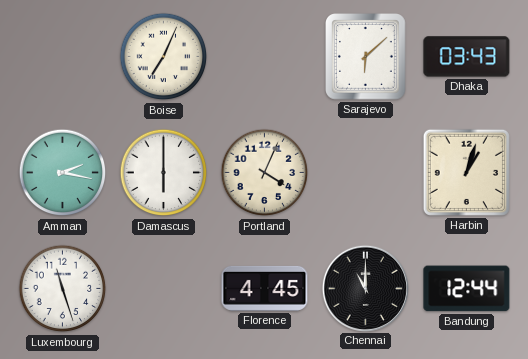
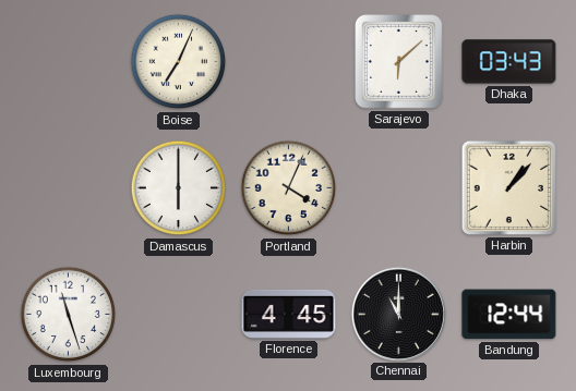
Amman: 2:17 -> none (63, 173)
Harbin: 1:03 -> 1:07 (508, 187)
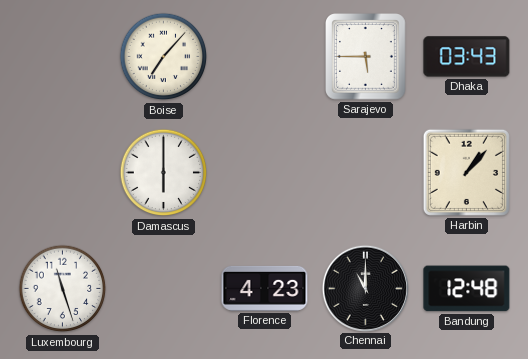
Boise: 7:04 -> 7:07 (164, 57)
Sarajevo: 6:08 -> 5:45 (366, 57)
Portland: 4:04 -> none (289, 188)
Florence: 4:45 -> 4:23 (265, 288)
Bandung: 12:44 -> 12:48 (467, 289)
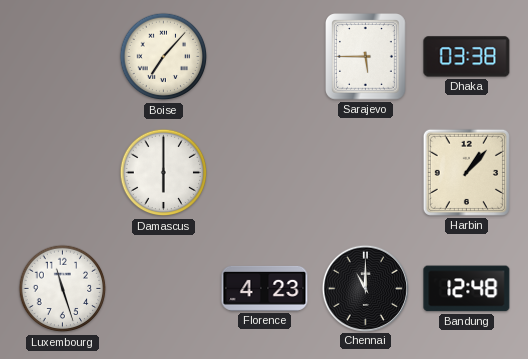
Dhaka: 03:43 -> 03:38 (467, 57)
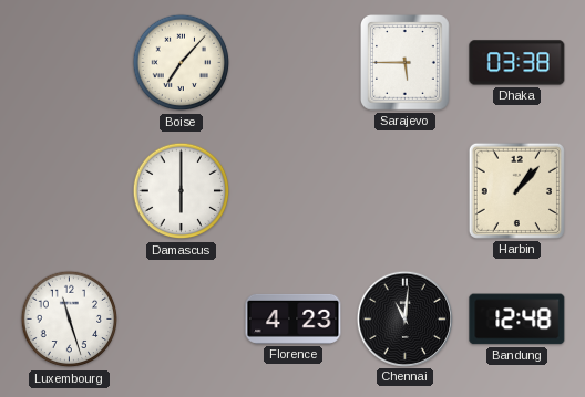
Chennai: 11:00 -> 11:01 (404, 318)
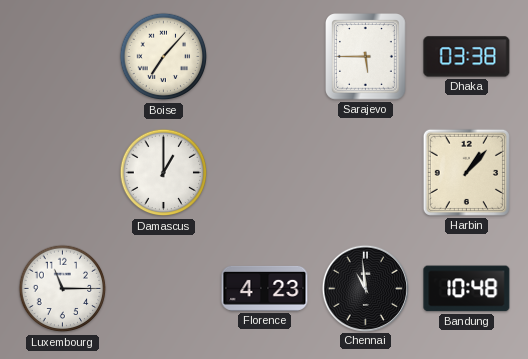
Damascus: 6:00 -> 1:00 (164, 173)
Luxembourg: 11:27 -> 11:15 (63, 289)
Chennai: 11:01 -> 10:59 (365, 288)
Bandung: 12:48 -> 10:48 (467, 289)
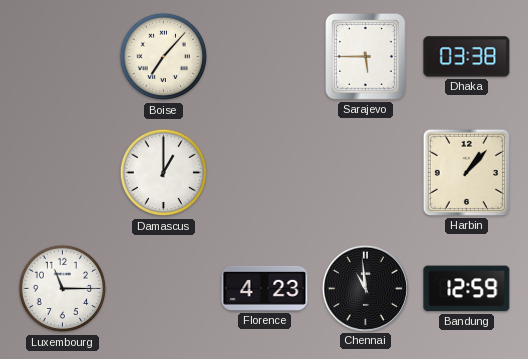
Bandung: 10:48 -> 12:59 (467, 289)
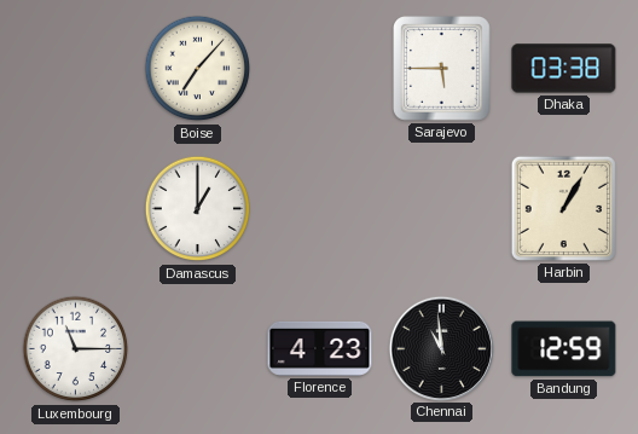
Harbin: 1:07 -> 1:05 (563, 208)
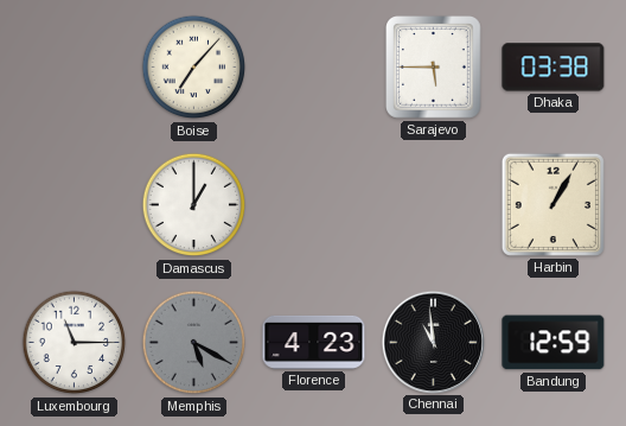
Memphis: none -> 5:20 (194, 343)
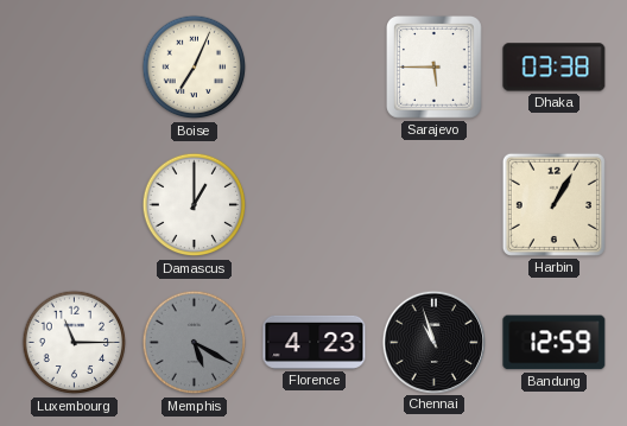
Boise: 7:07 -> 7:04 (195, 68)
Chennai: 10:59 -> 10:57 (433, 342)
